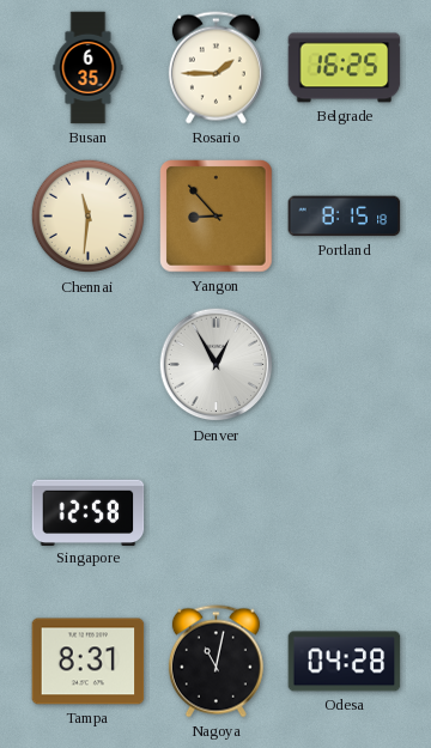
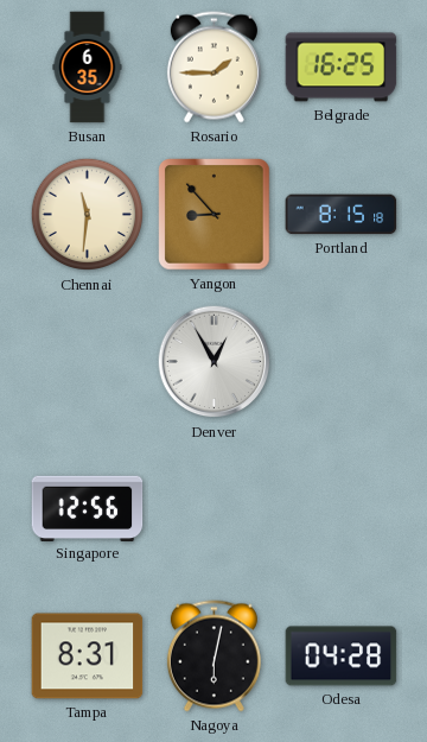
Singapore: 12:58 -> 12:56 (88, 508)
Nagoya: 11:02 -> 6:02 (213, 657)
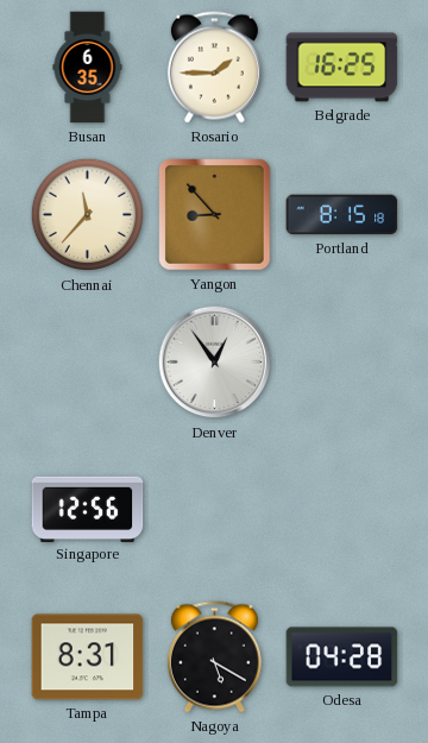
Chennai: 11:31 -> 11:37 (88, 215)
Denver: 12:55 -> 12:54 (215, 363)
Nagoya: 6:02 -> 5:20 (214, 657)
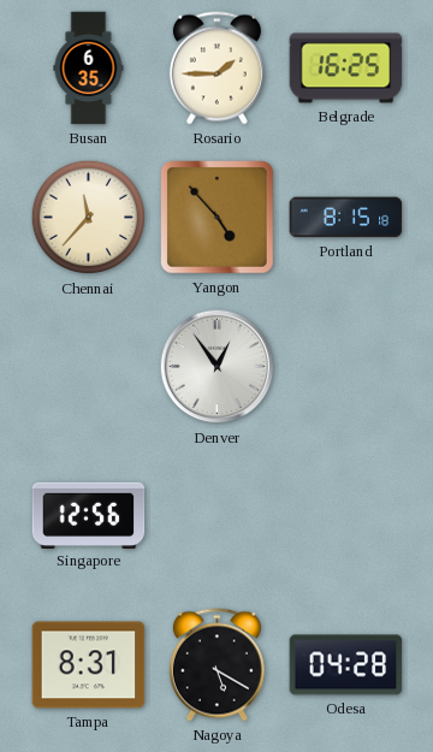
Yangon: 8:53 -> 4:53 (218, 218)
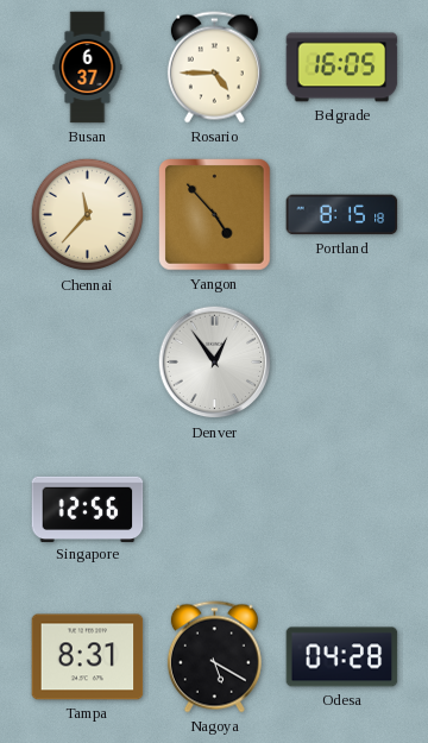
Busan: 6:35 -> 6:37 (88, 68)
Rosario: 1:45 -> 4:45 (214, 68)
Belgrade: 16:25 -> 16:05 (342, 68)
